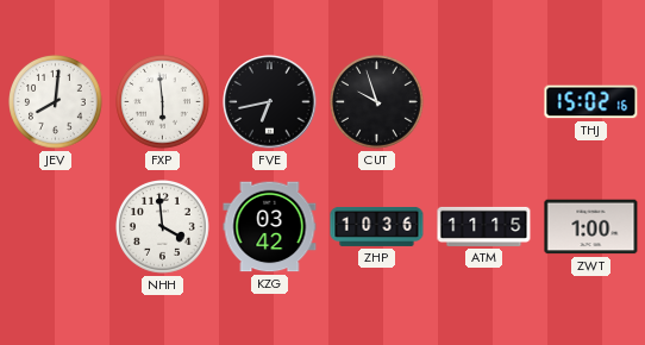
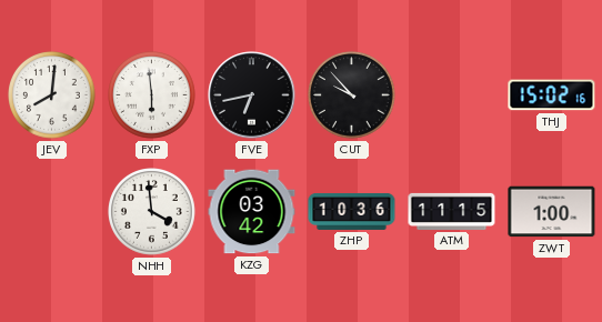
CUT: 9:57 -> 9:53 (352, 95)
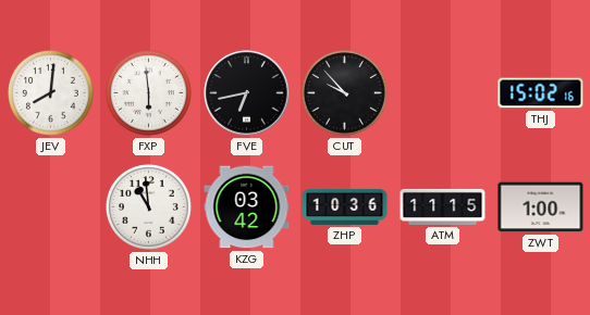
NHH: 3:59 -> 10:59 (149, 207)
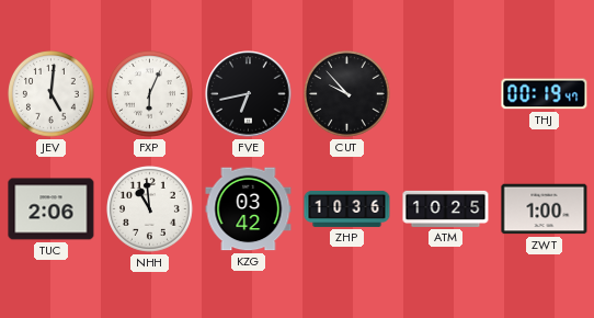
JEV: 8:01 -> 5:01 (52, 94)
FXP: 5:59 -> 6:04 (150, 94)
THJ: 15:02 -> 00:19 (545, 94)
TUC: none -> 2:06 (52, 209)
ATM: 11:15 -> 10:25 (446, 208)
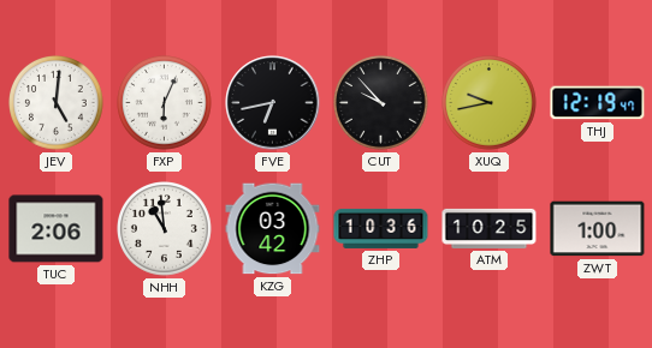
XUQ: none -> 9:43 (490, 103)
THJ: 00:19 -> 12:19 (598, 103)
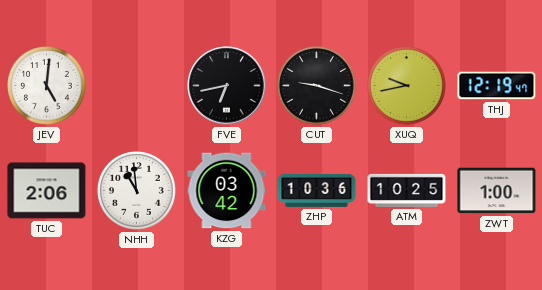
FXP: 6:04 -> none (165, 103)
CUT: 9:53 -> 9:18 (317, 86)
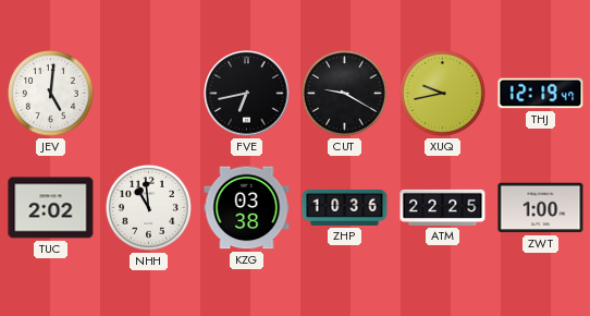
CUT: 9:18 -> 9:20 (345, 94)
TUC: 2:06 -> 2:02 (51, 208)
KZG: 03:42 -> 03:38 (247, 208)
ATM: 10:25 -> 22:25 (443, 207)
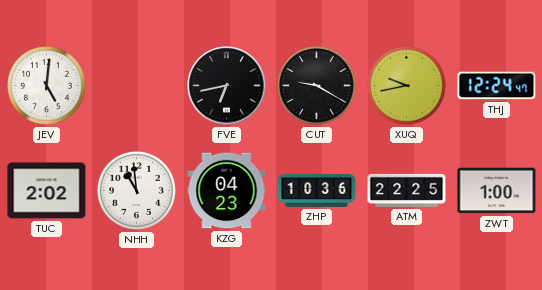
THJ: 12:19 -> 12:24 (497, 86)
KZG: 03:38 -> 04:23 (227, 191)
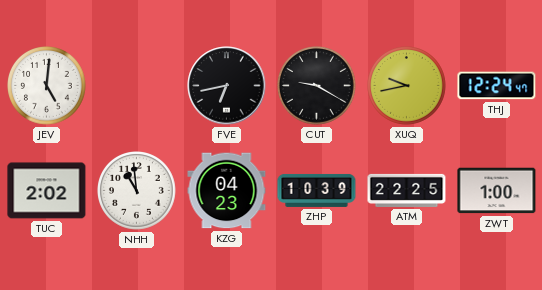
ZHP: 10:36 -> 10:39 (317, 190)
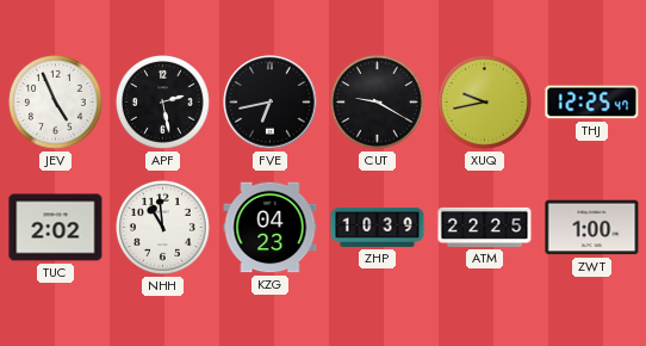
JEV: 5:01 -> 4:56 (56, 103)
APF: none -> 2:28 (163, 103)
THJ: 12:24 -> 12:25 (592, 103)
